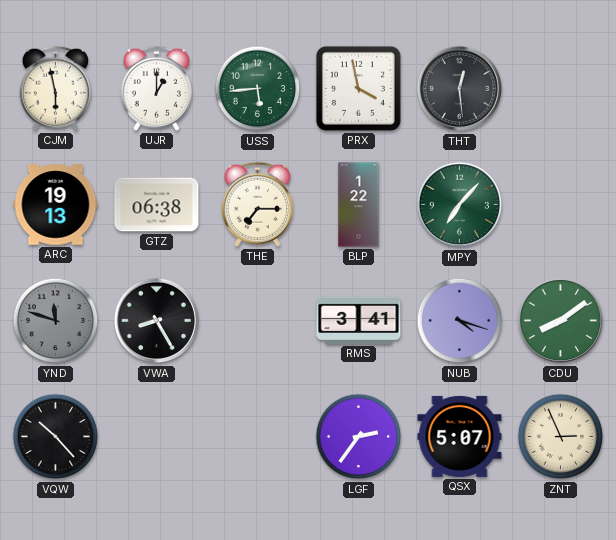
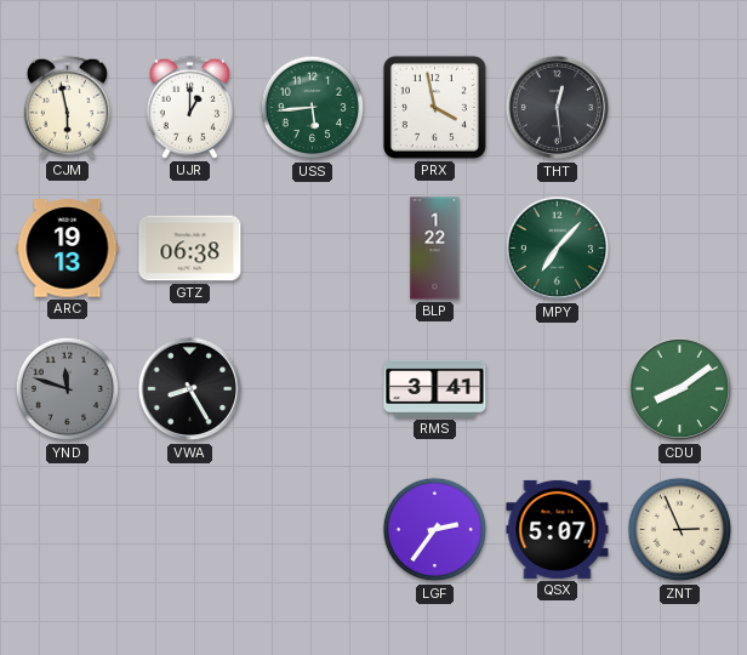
THE: 7:15 -> none (257, 204)
NUB: 4:18 -> none (460, 321)
VQW: 10:23 -> none (56, 437)
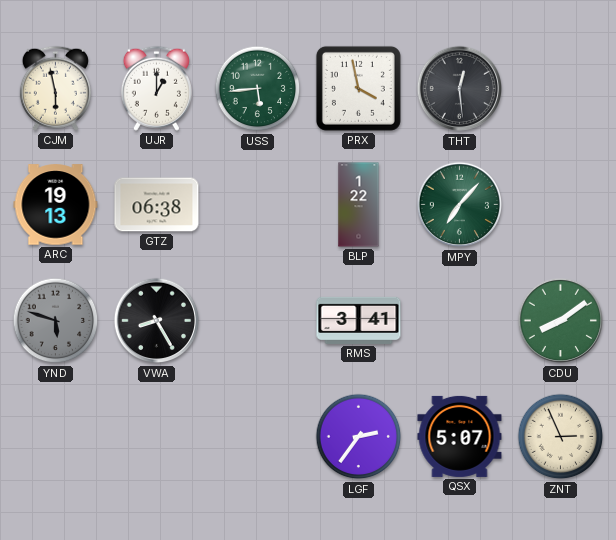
YND: 11:48 -> 5:48 (56, 321)
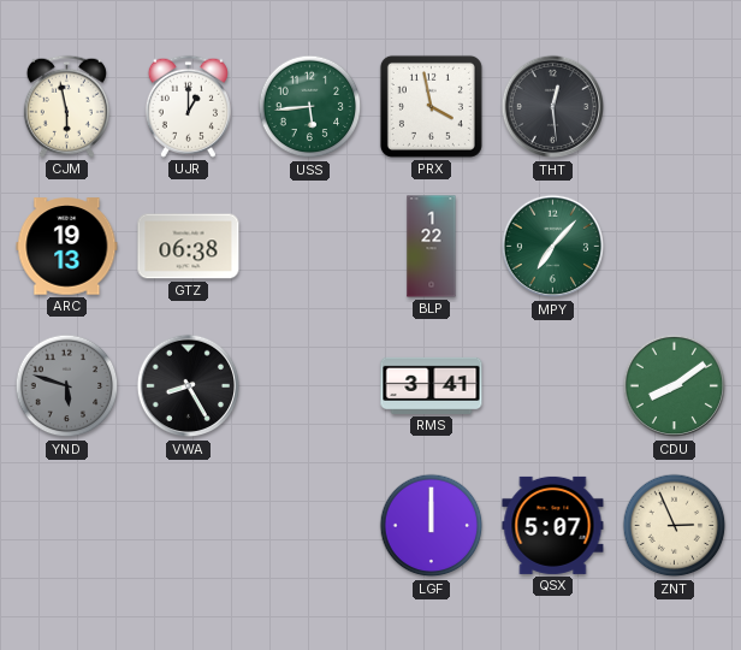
LGF: 2:36 -> 12:00 (432, 526)
